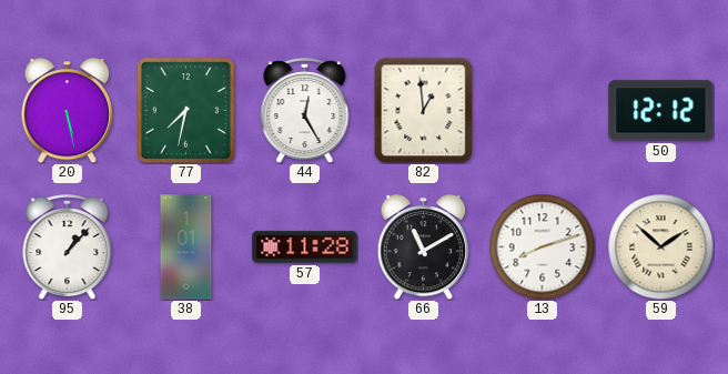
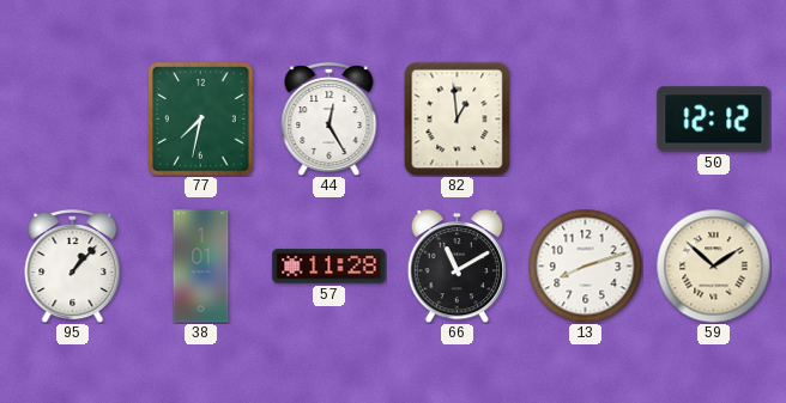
20: 5:28 -> none (68, 110)
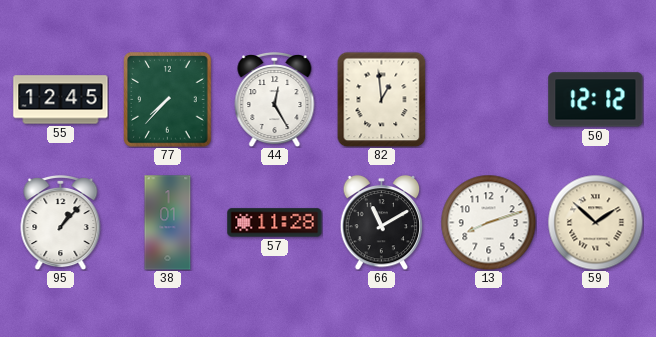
55: none -> 12:45 (61, 100)
77: 7:32 -> 7:37 (168, 100)
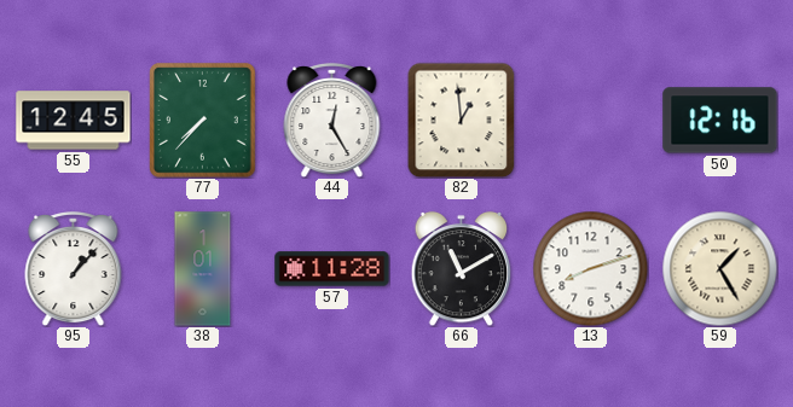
50: 12:12 -> 12:16 (720, 121)
59: 1:52 -> 1:25 (719, 268)
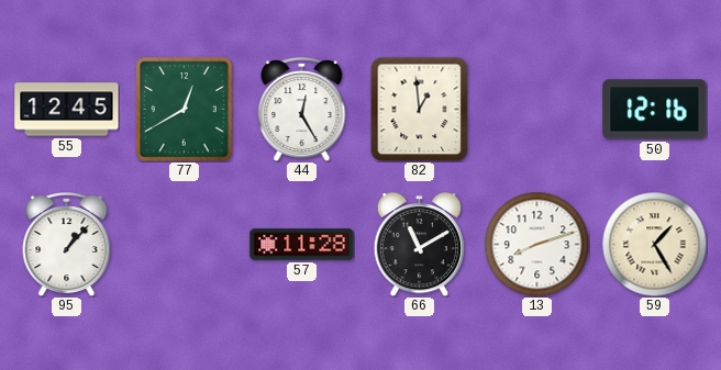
77: 7:37 -> 12:40 (185, 110)
38: 1:01 -> none (203, 269)
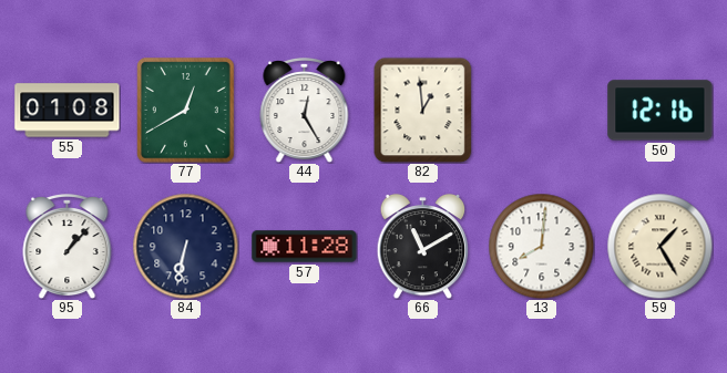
55: 12:45 -> 01:08 (68, 111)
84: none -> 6:32 (185, 246)
13: 8:12 -> 8:01 (541, 246)
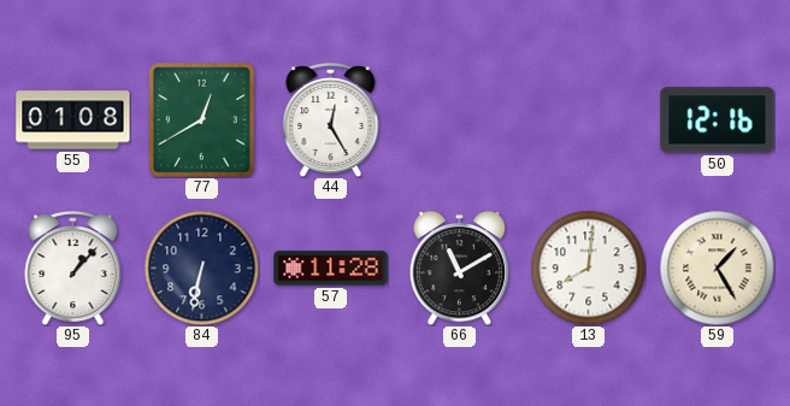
82: 12:59 -> none (423, 110)
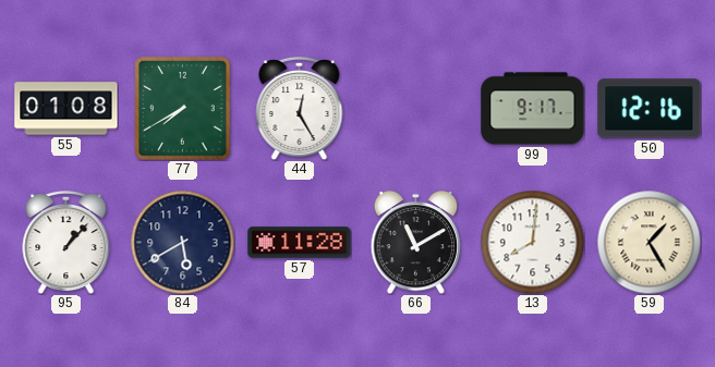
77: 12:40 -> 7:40 (183, 109)
99: none -> 9:17 (533, 109)
84: 6:32 -> 5:40 (182, 242)
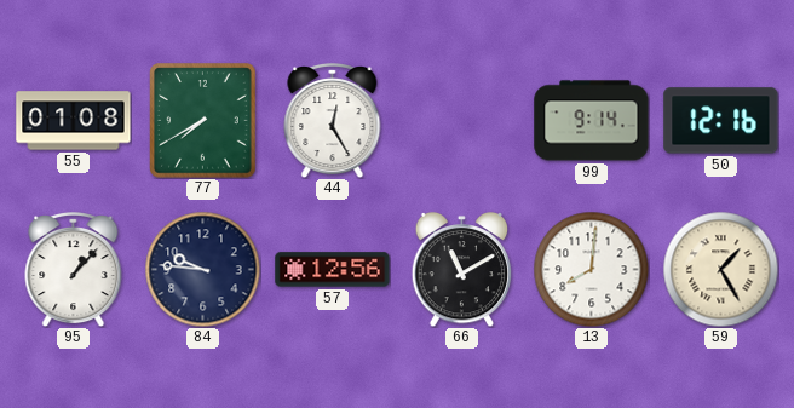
99: 9:17 -> 9:14 (592, 121)
84: 5:40 -> 9:46 (202, 269)
57: 11:28 -> 12:56 (333, 270)
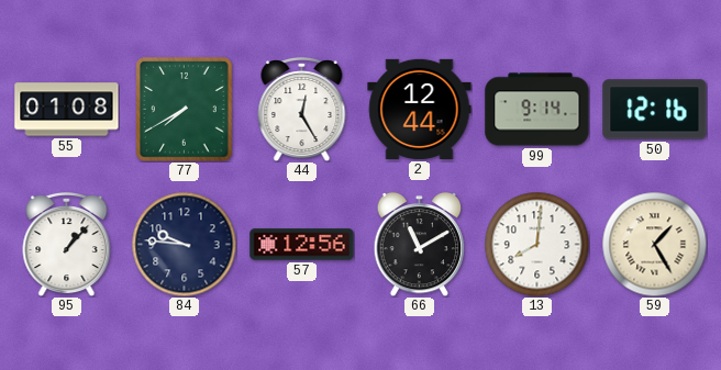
2: none -> 12:44 (420, 109)
